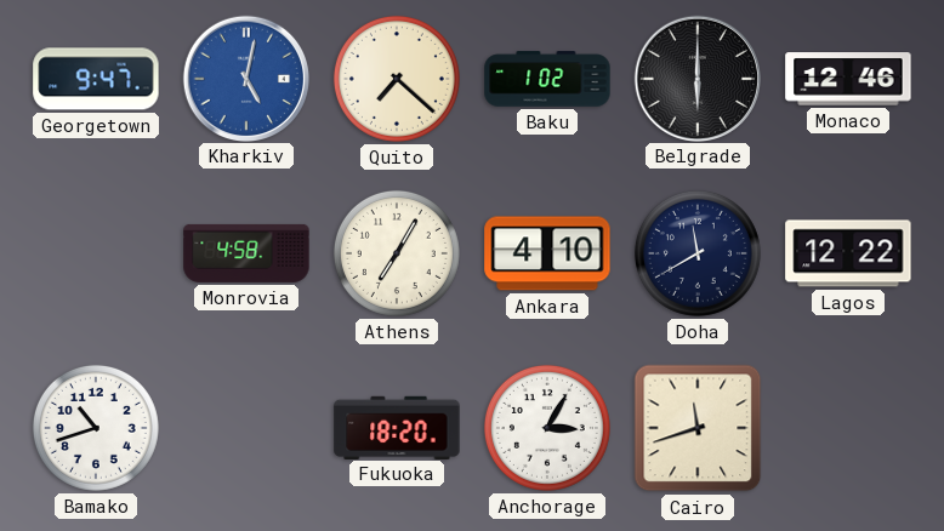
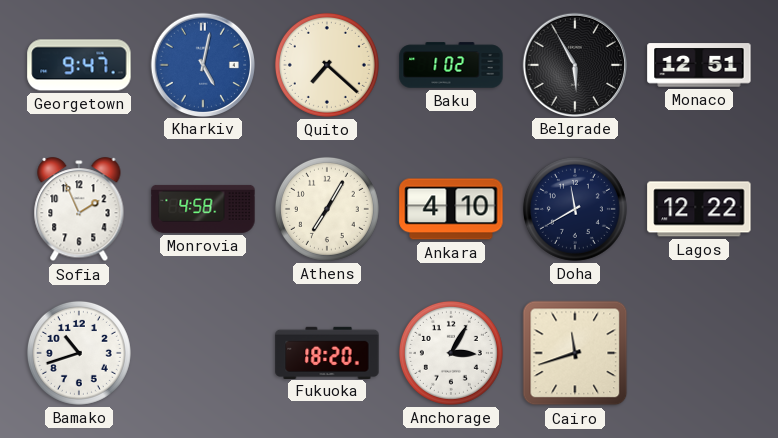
Belgrade: 6:00 -> 5:55 (574, 64)
Monaco: 12:46 -> 12:51 (699, 65)
Sofia: none -> 1:56 (79, 210)
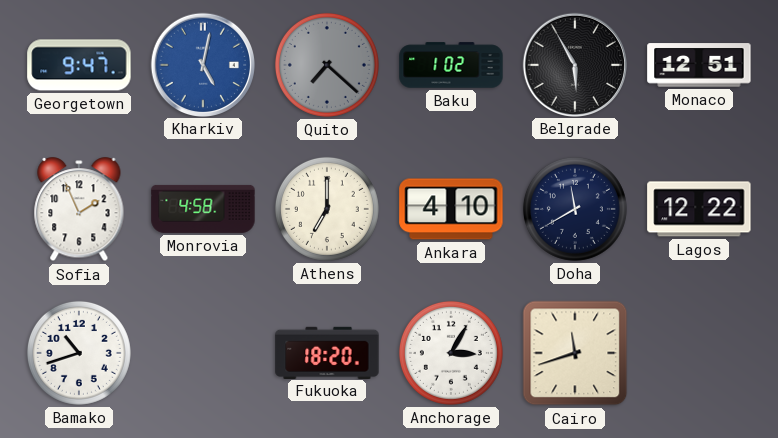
Quito dial: cream -> grey (327, 65)
Athens: 7:05 -> 7:00 (327, 209)
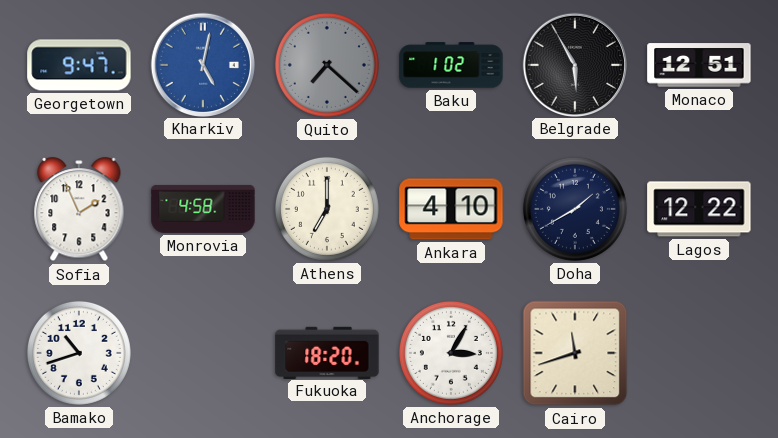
Doha: 11:40 -> 1:40 (575, 209)
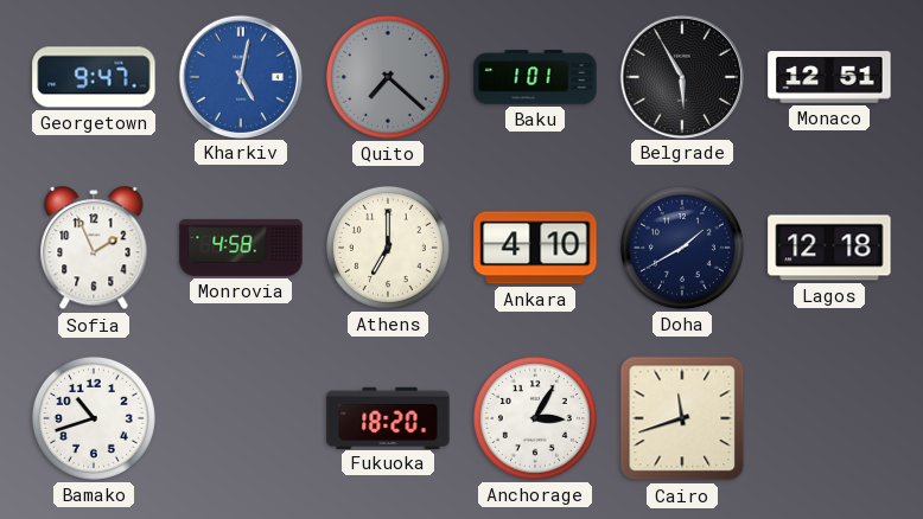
Baku: 1:02 -> 1:01 (535, 77)
Lagos: 12:22 -> 12:18 (829, 248)
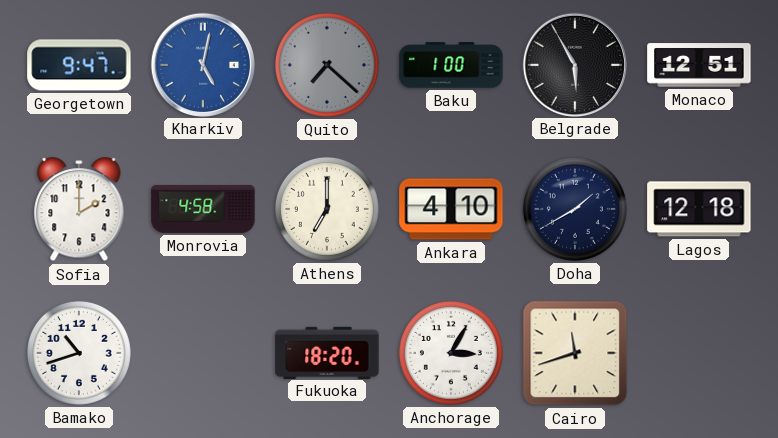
Baku: 1:01 -> 1:00 (451, 65)
Sofia: 1:56 -> 2:00 (79, 210)
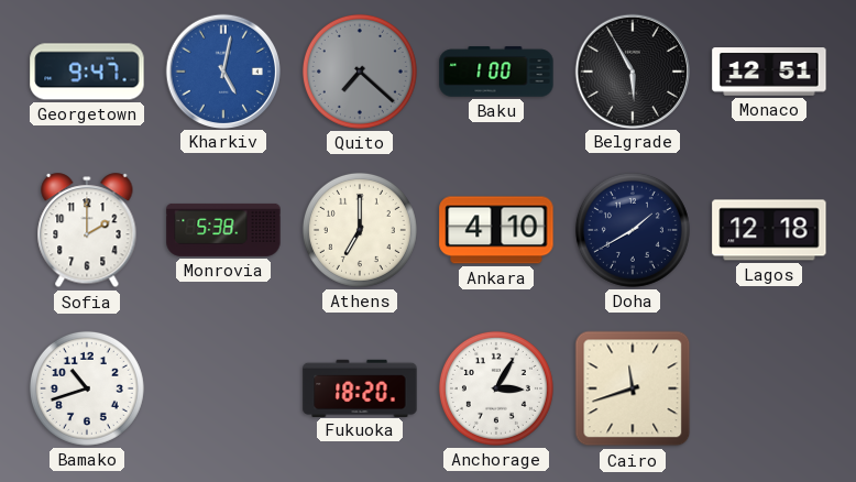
Monrovia: 4:58 -> 5:38 (223, 230)
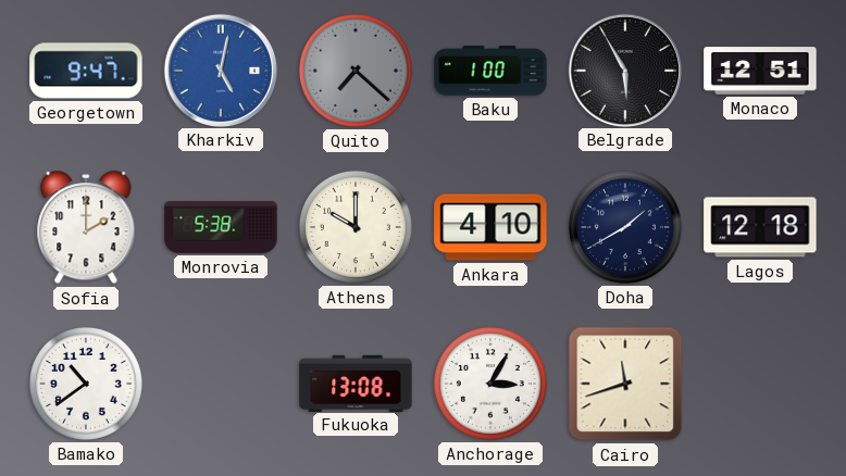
Athens: 7:00 -> 10:00 (356, 227)
Bamako: 10:42 -> 10:39 (86, 384)
Fukuoka: 18:20 -> 13:08 (356, 383)
